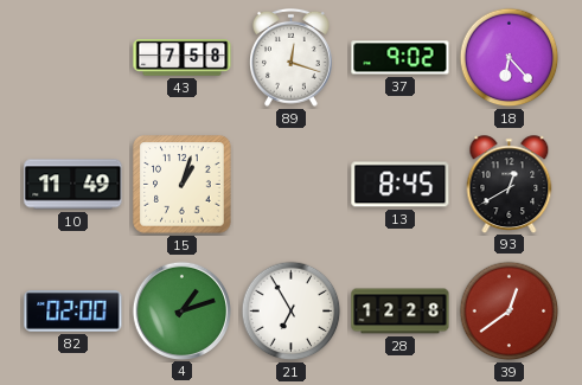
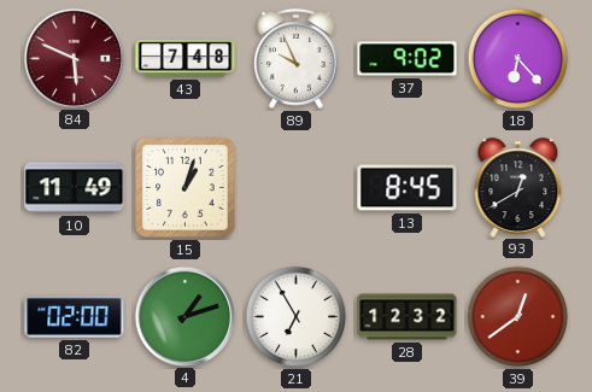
84: none -> 5:49 (74, 58)
43: 7:58 -> 7:48 (186, 59)
89: 12:18 -> 9:56 (297, 58)
28: 12:28 -> 12:32 (408, 317)
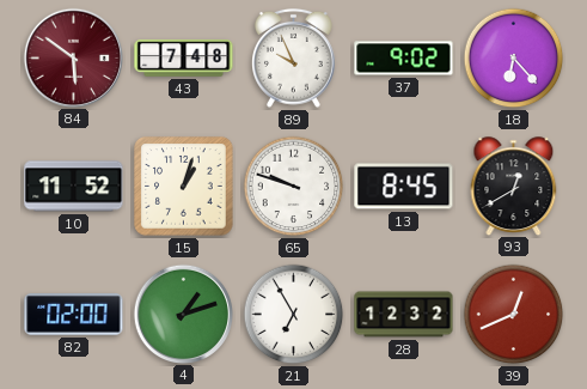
84: 5:49 -> 5:51 (73, 57)
10: 11:49 -> 11:52 (74, 187)
65: none -> 9:48 (294, 187)
39: 12:39 -> 12:41 (514, 315)
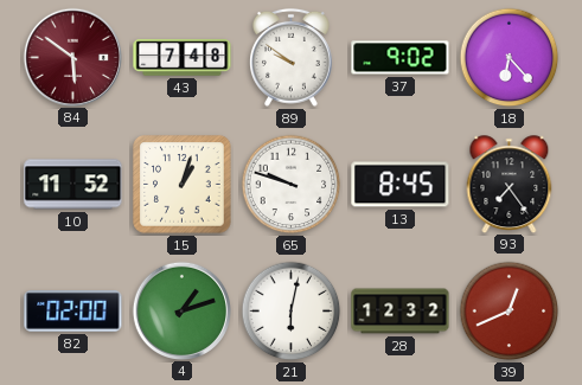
89: 9:56 -> 9:51 (292, 57)
93: 12:40 -> 7:24 (510, 184)
21: 6:55 -> 6:02 (292, 312)
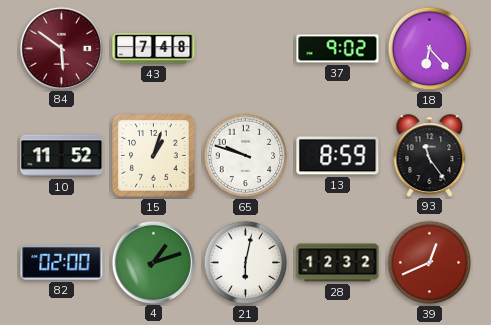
89: 9:51 -> none (292, 57)
13: 8:45 -> 8:59 (338, 156)
93: 7:24 -> 11:24 (430, 155)
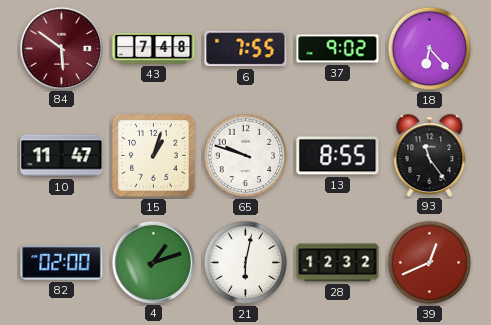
6: none -> 7:55 (246, 49)
10: 11:52 -> 11:47 (62, 156)
13: 8:59 -> 8:55 (338, 156)
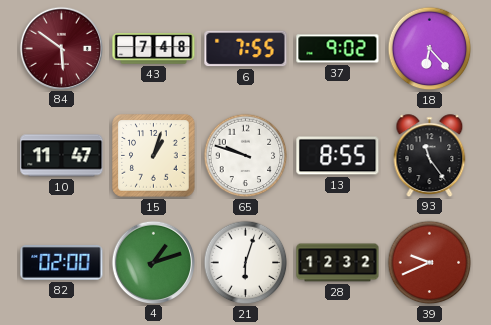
21: 6:02 -> 6:03 (246, 263)
39: 12:41 -> 9:41 (430, 263)
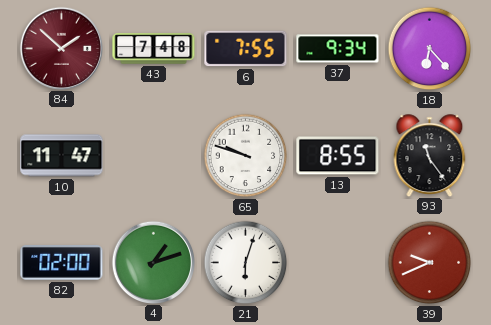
84: 5:51 -> 1:52 (61, 48)
37: 9:02 -> 9:34 (338, 49)
15: 1:03 -> none (154, 156)
28: 12:32 -> none (338, 263)
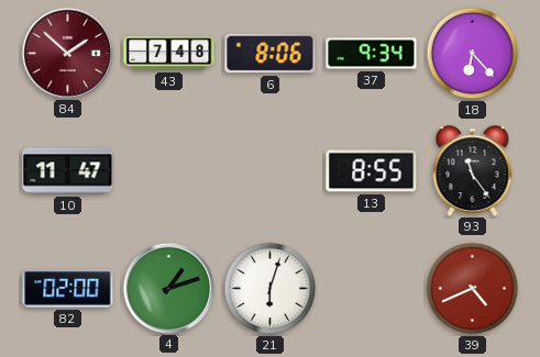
6: 7:55 -> 8:06 (271, 54)
65: 9:48 -> none (246, 156)
39: 9:41 -> 4:41 (473, 289)
